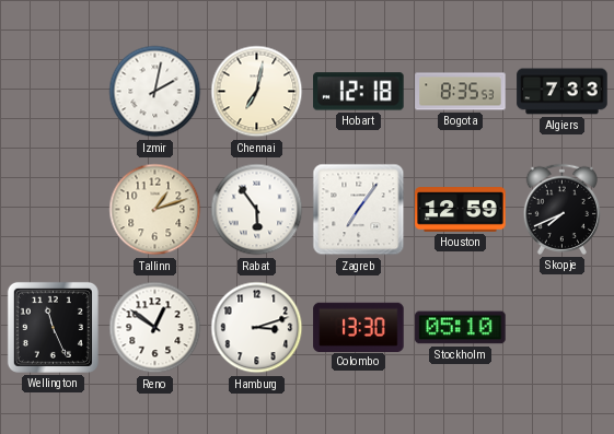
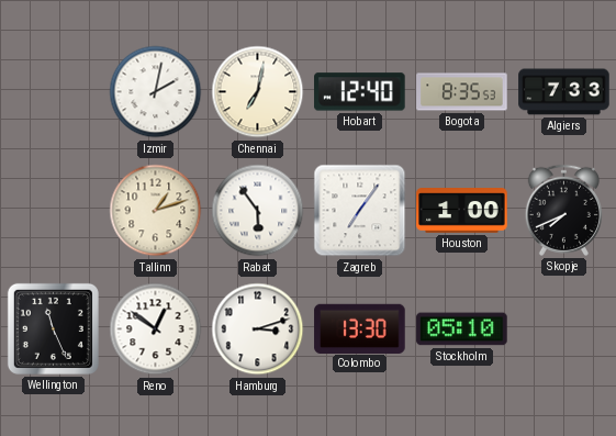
Hobart: 12:18 -> 12:40 (360, 92)
Houston: 12:59 -> 1:00 (462, 211)
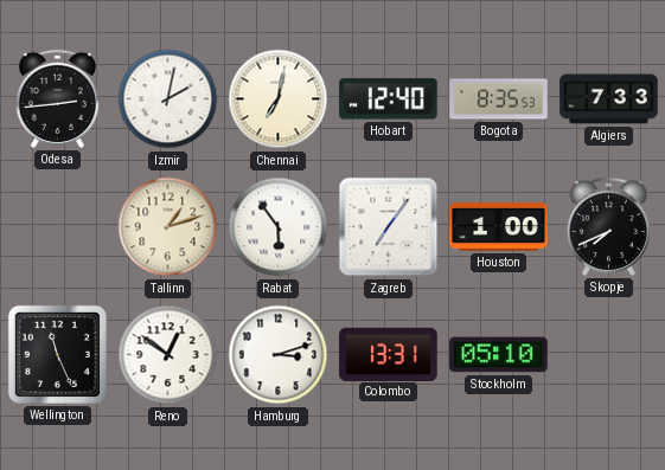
Odesa: none -> 2:44 (57, 98)
Colombo: 13:30 -> 13:31 (389, 354)
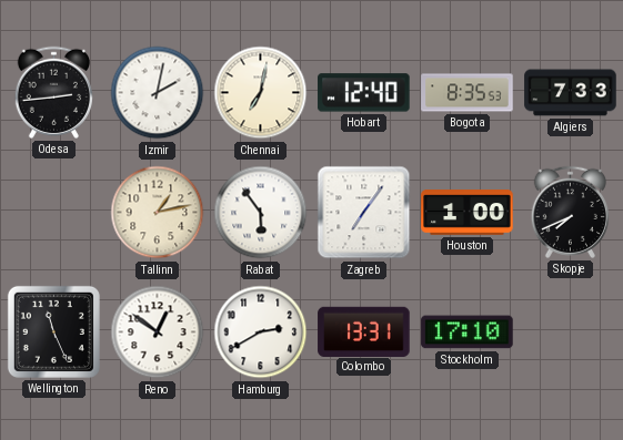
Tallinn: 1:12 -> 1:13 (158, 213)
Hamburg: 3:12 -> 2:40 (261, 332)
Stockholm: 05:10 -> 17:10 (468, 332)
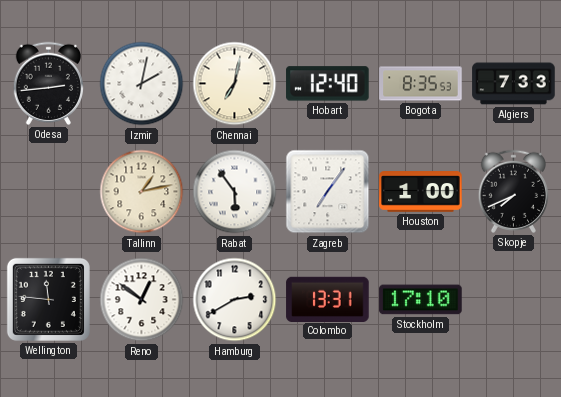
Wellington: 11:26 -> 11:46 (48, 299)
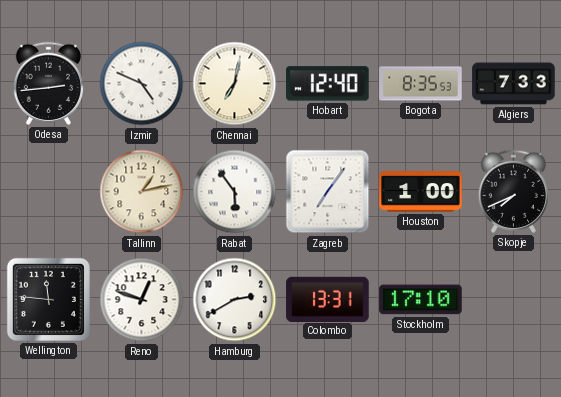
Izmir: 2:02 -> 4:49 (142, 84)
Reno: 12:51 -> 12:48 (142, 300)
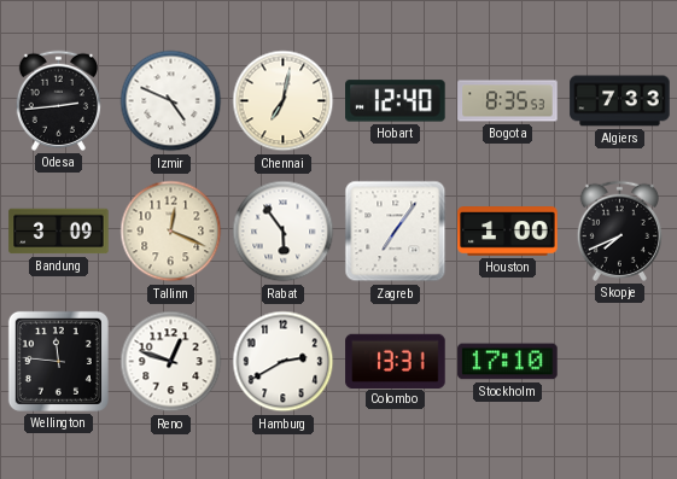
Bandung: none -> 3:09 (59, 232)
Tallinn: 1:13 -> 12:19 (171, 232)
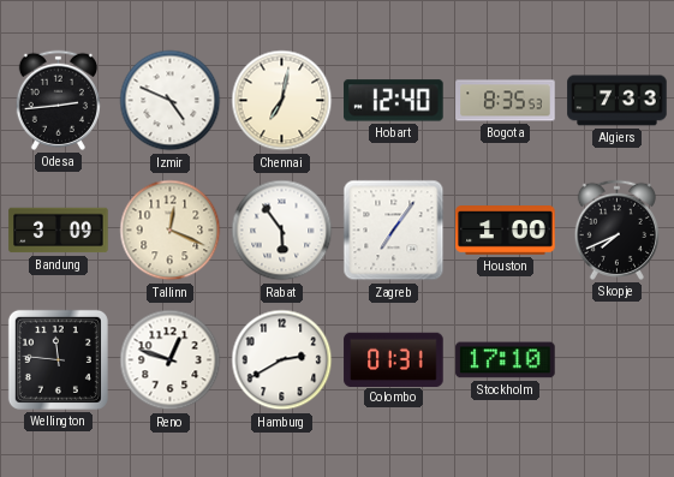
Colombo: 13:31 -> 01:31 (394, 359)
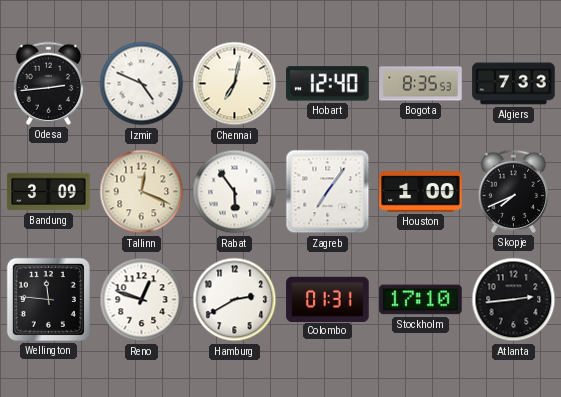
Atlanta: none -> 2:44 (514, 300)
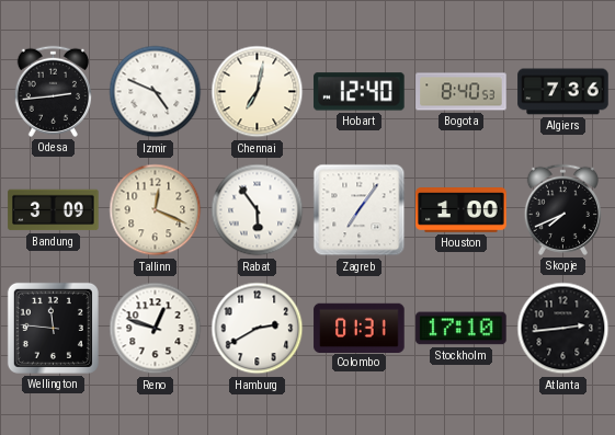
Bogota: 8:35 -> 8:40 (462, 92)
Algiers: 7:33 -> 7:36 (563, 92)
